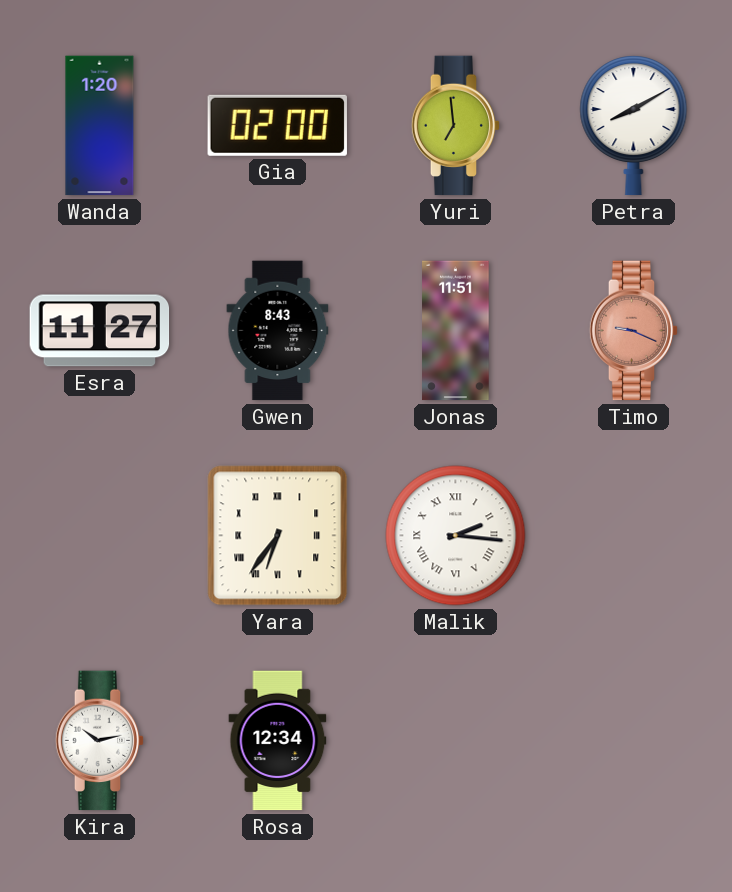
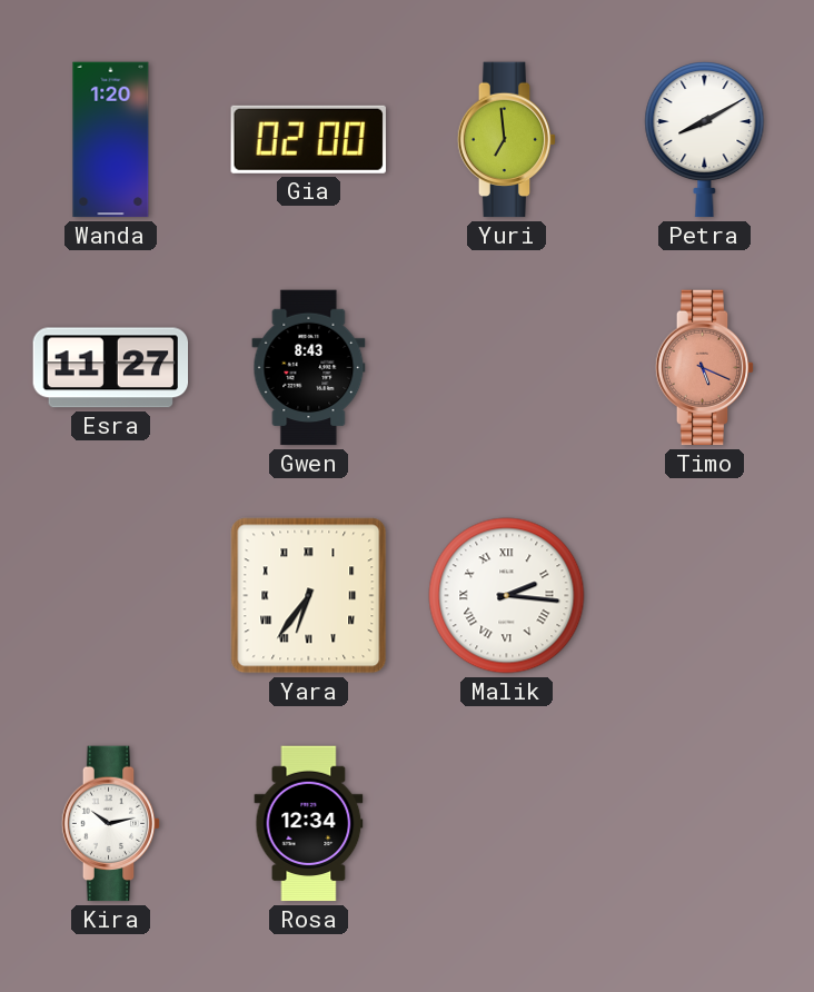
Jonas: 11:51 -> none (456, 331)
Timo: 9:19 -> 5:19 (705, 368)
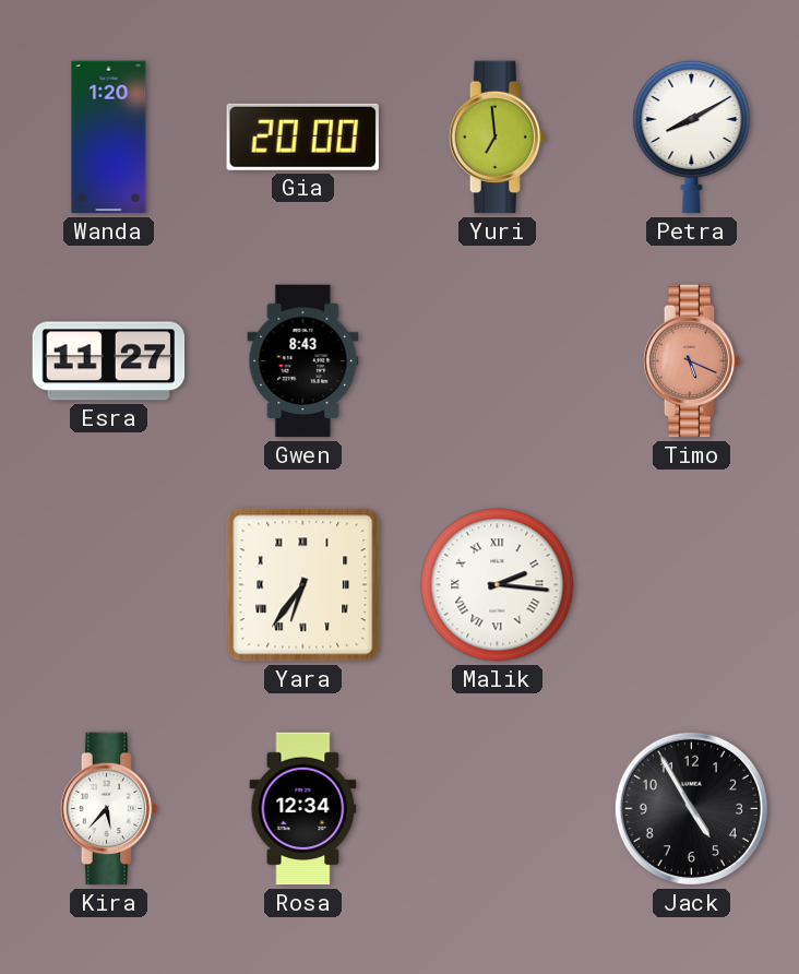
Gia: 02:00 -> 20:00 (302, 136)
Kira: 10:13 -> 5:37 (109, 809)
Jack: none -> 4:55 (691, 808)
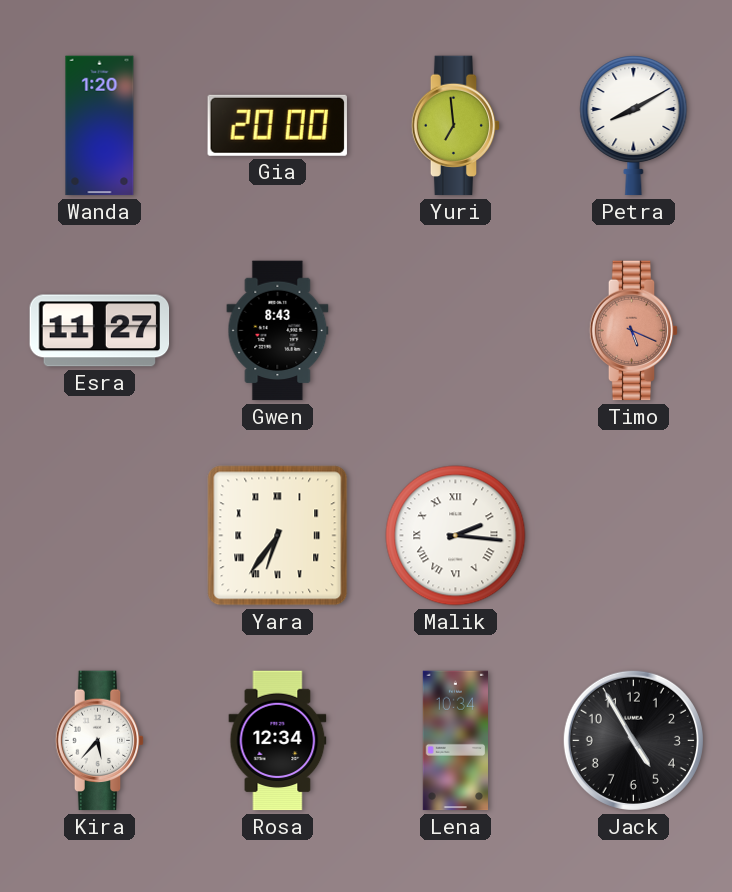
Lena: none -> 10:34 (455, 741)
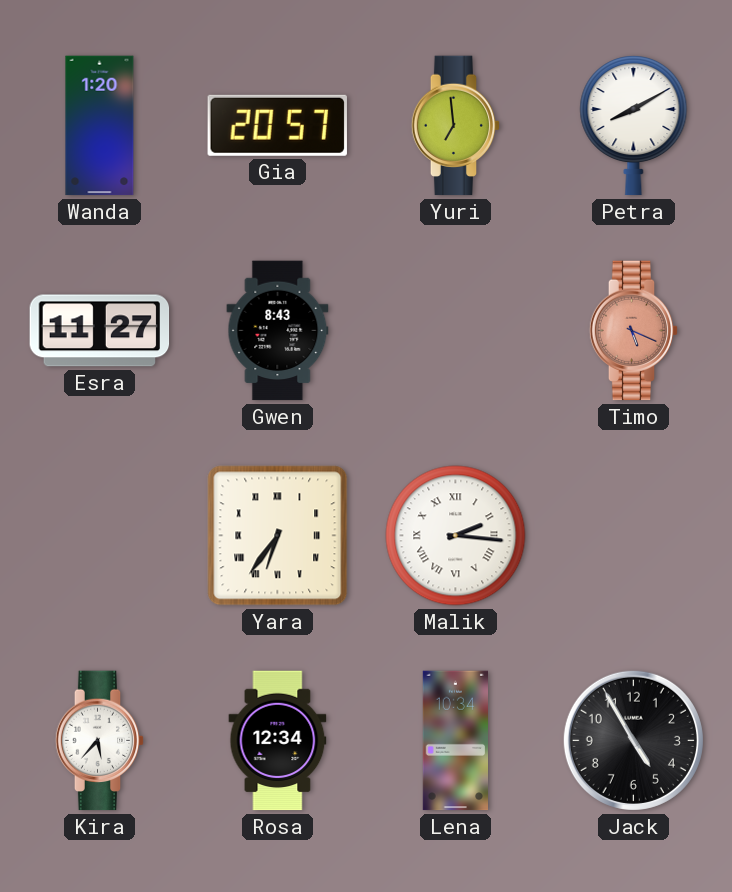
Gia: 20:00 -> 20:57 (277, 125)
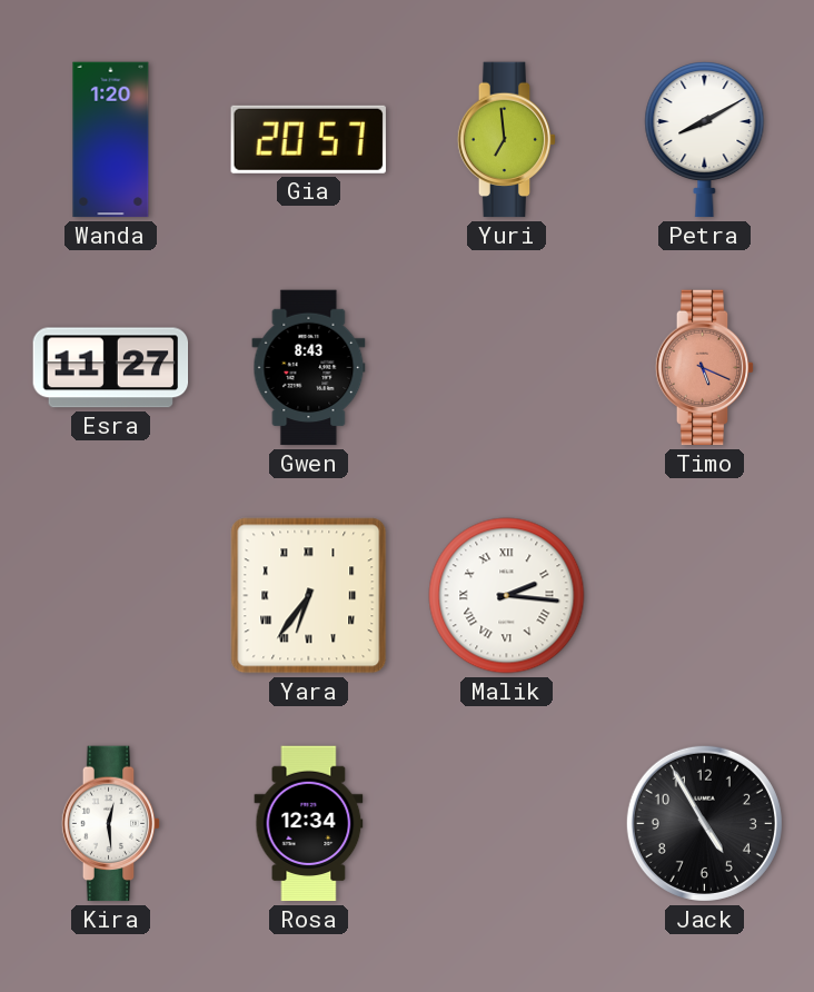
Kira: 5:37 -> 12:29 (111, 824)
Lena: 10:34 -> none (455, 741)
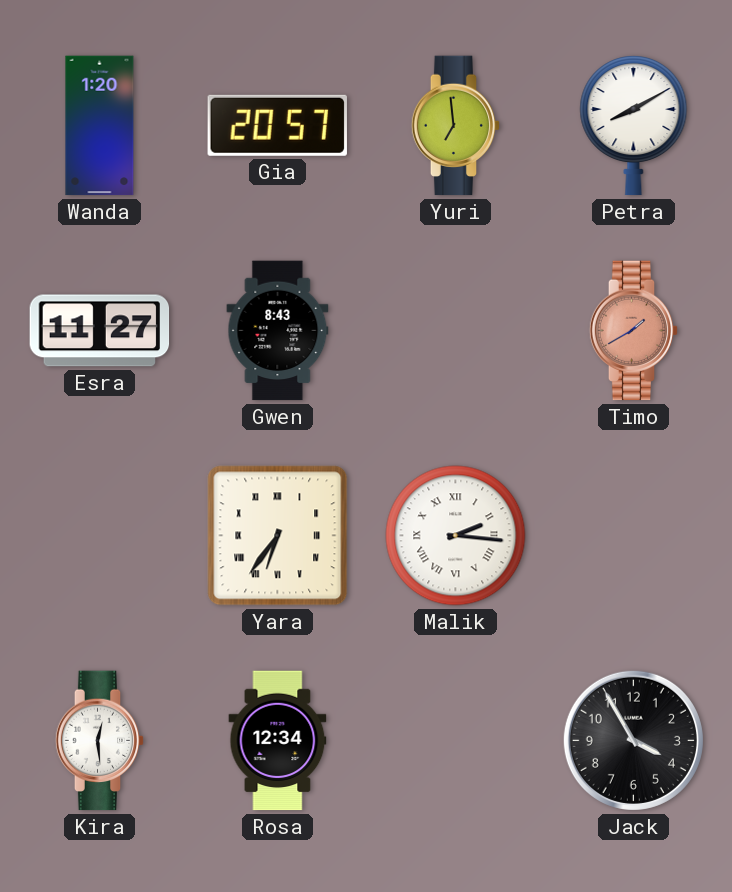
Timo: 5:19 -> 1:40 (634, 331)
Jack: 4:55 -> 3:55 (633, 740)
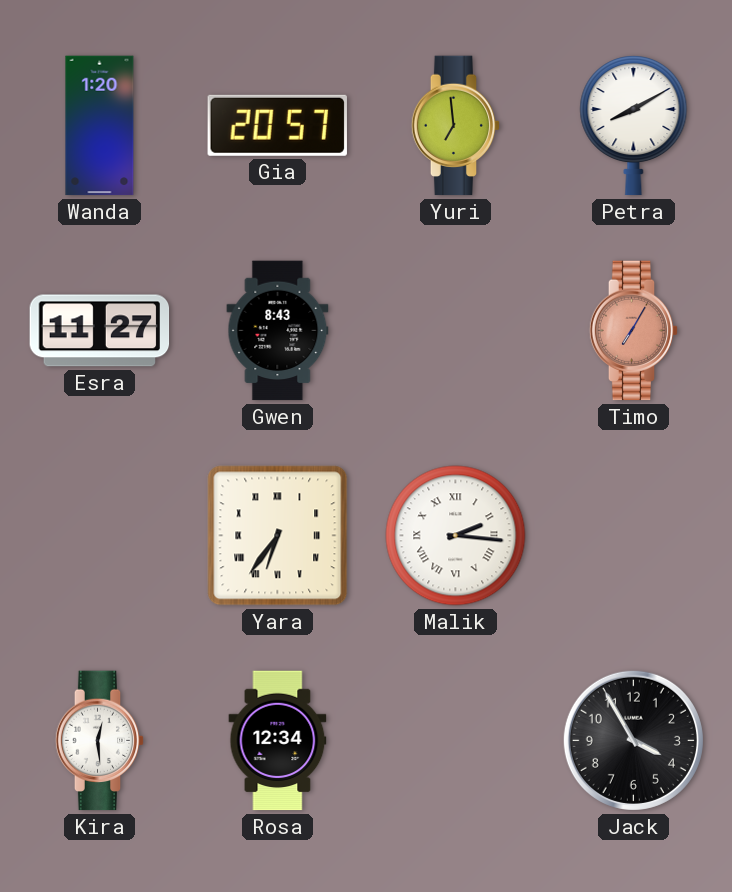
Timo: 1:40 -> 7:05 (634, 331)
